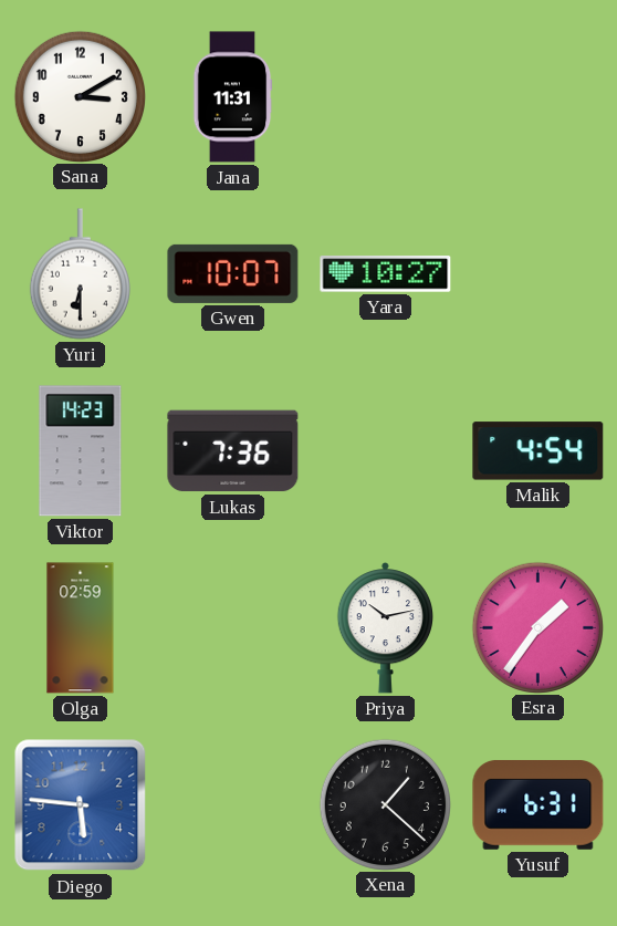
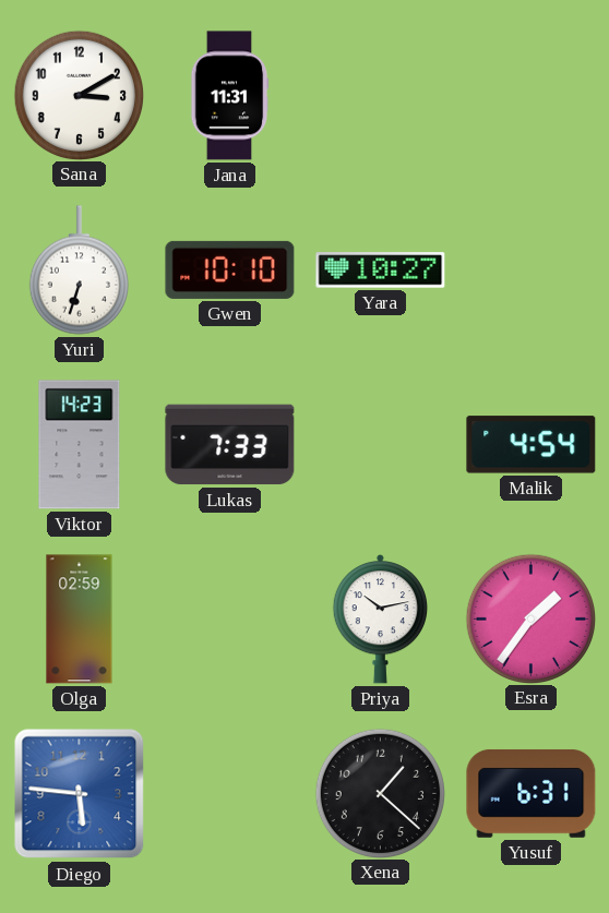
Yuri: 6:30 -> 6:33 (79, 271)
Gwen: 10:07 -> 10:10 (230, 269)
Lukas: 7:36 -> 7:33 (230, 445)
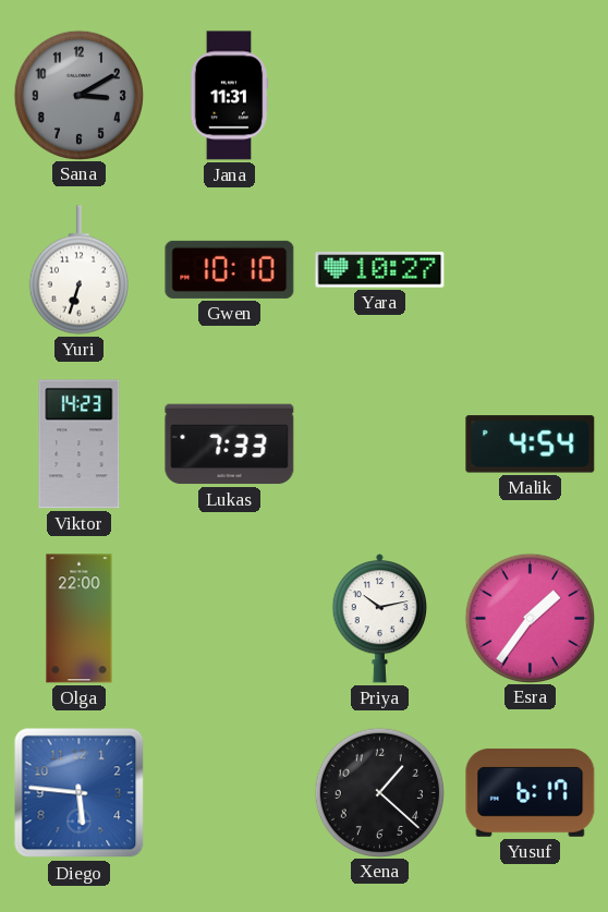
Sana dial: white -> grey (78, 95)
Olga: 02:59 -> 22:00 (80, 619)
Yusuf: 6:31 -> 6:17 (531, 792)
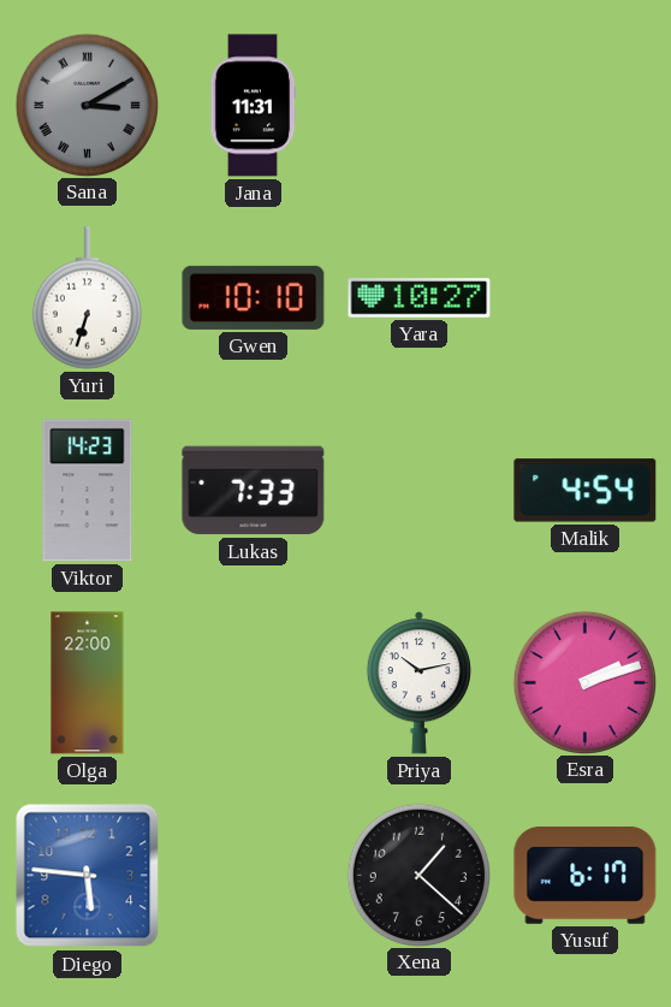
Sana numerals: Arabic -> Roman (87, 105)
Esra: 1:36 -> 2:12 (584, 682)
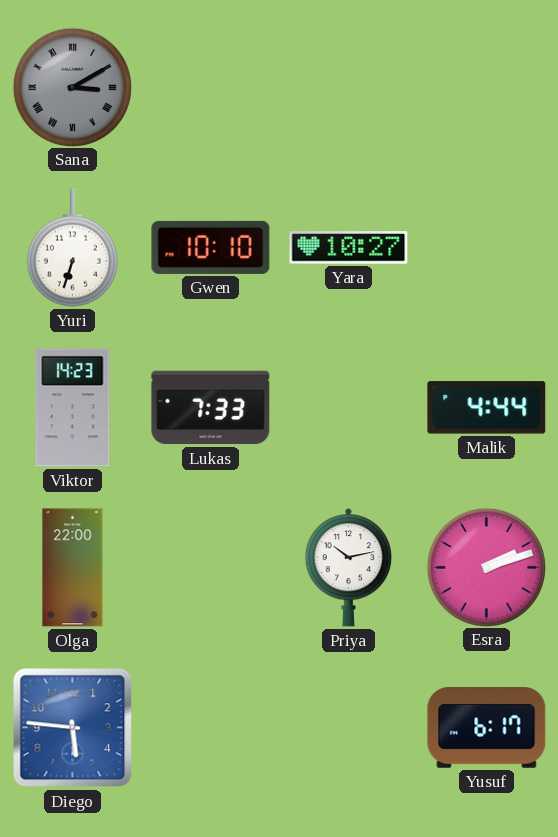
Jana: 11:31 -> none (253, 106)
Malik: 4:54 -> 4:44 (487, 408)
Xena: 1:22 -> none (418, 875)
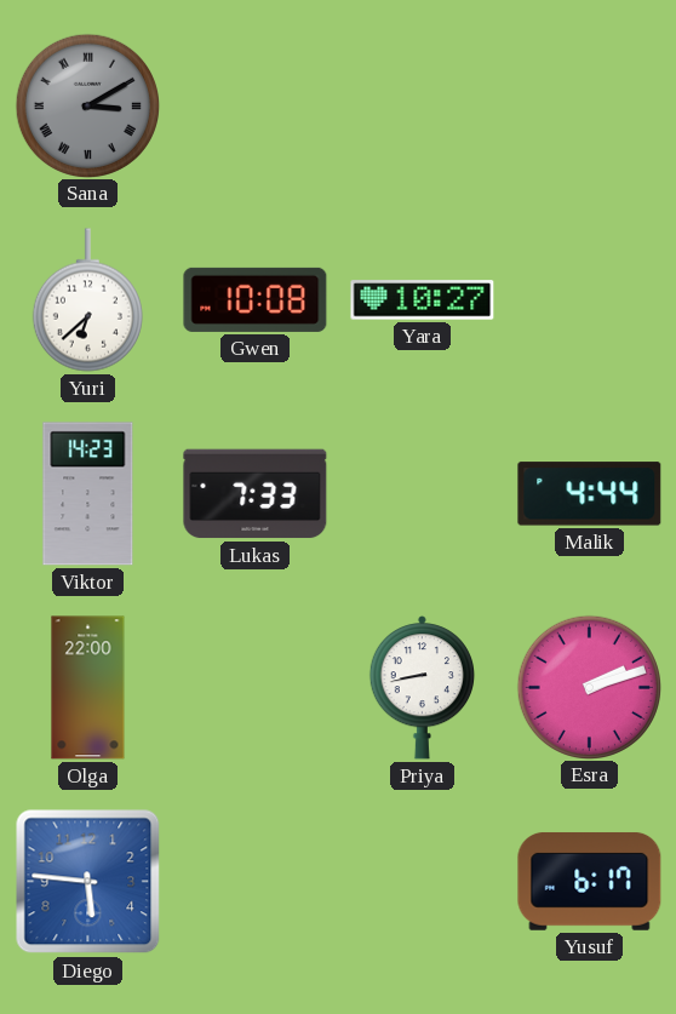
Yuri: 6:33 -> 6:38 (87, 300)
Gwen: 10:10 -> 10:08 (256, 299)
Priya: 10:13 -> 8:43 (422, 688)
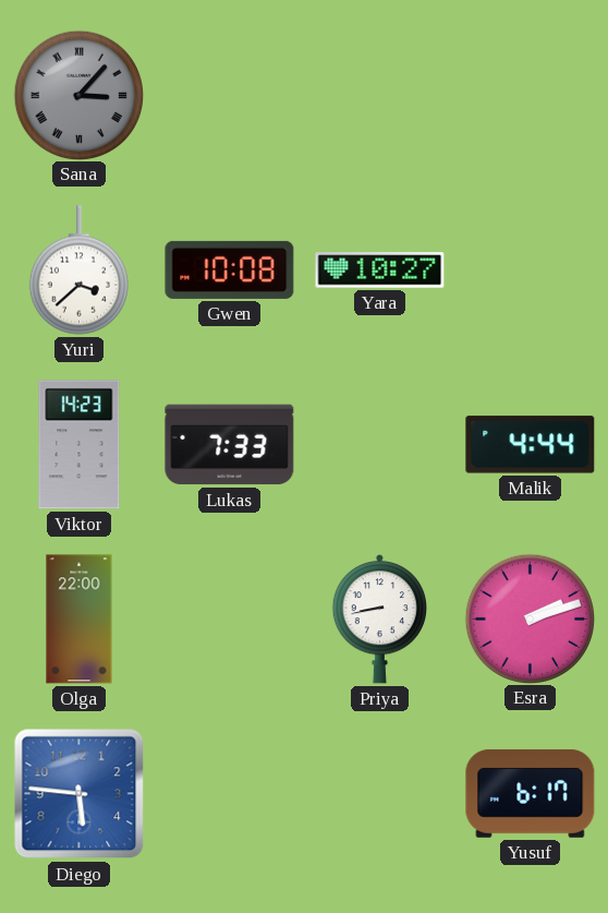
Sana: 3:10 -> 3:07 (78, 95)
Yuri: 6:38 -> 3:38 (78, 271)
